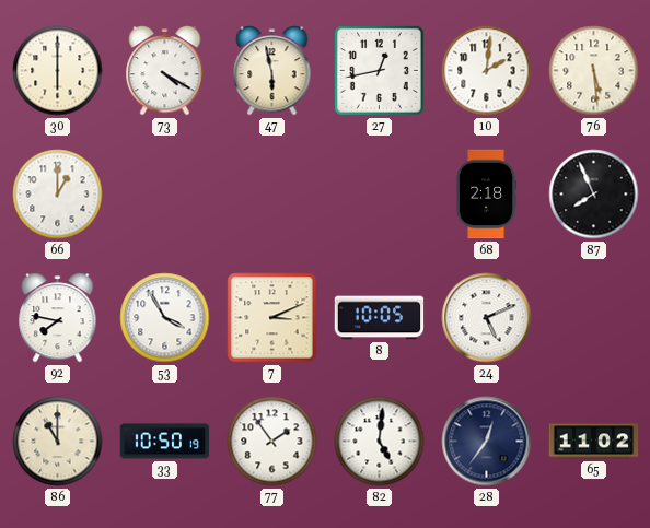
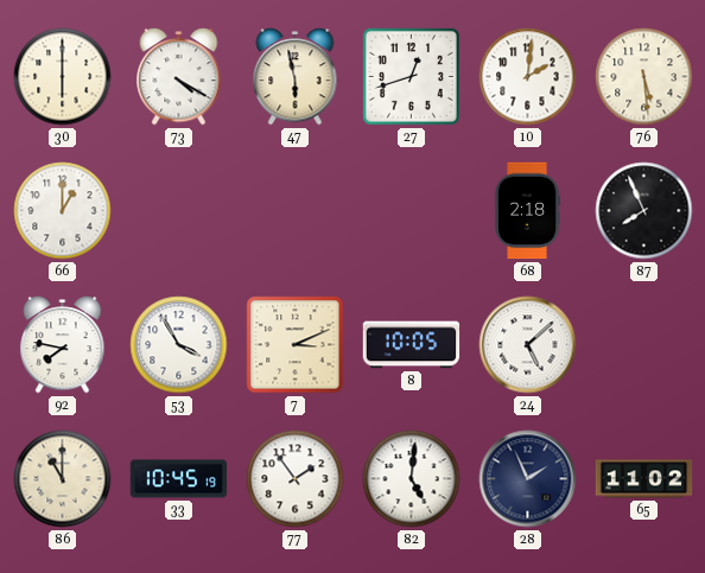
27: 12:43 -> 12:42 (411, 76)
24: 5:11 -> 5:08 (528, 345)
33: 10:50 -> 10:45 (179, 479)
28: 12:36 -> 1:56 (528, 479)
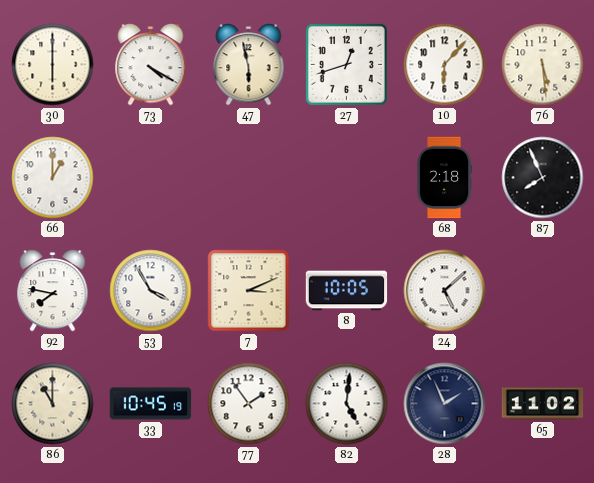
10: 2:01 -> 6:07 (445, 65)
